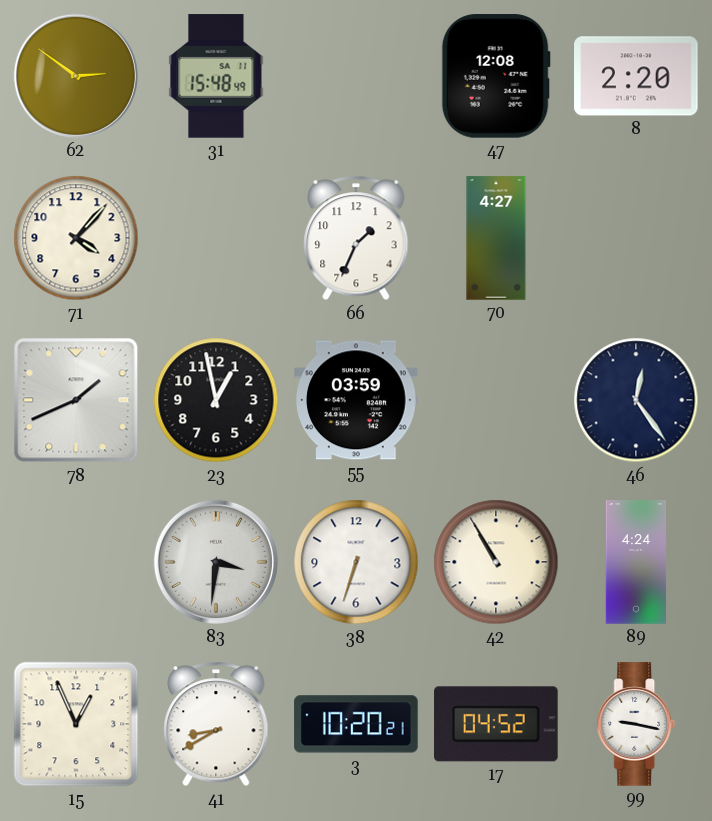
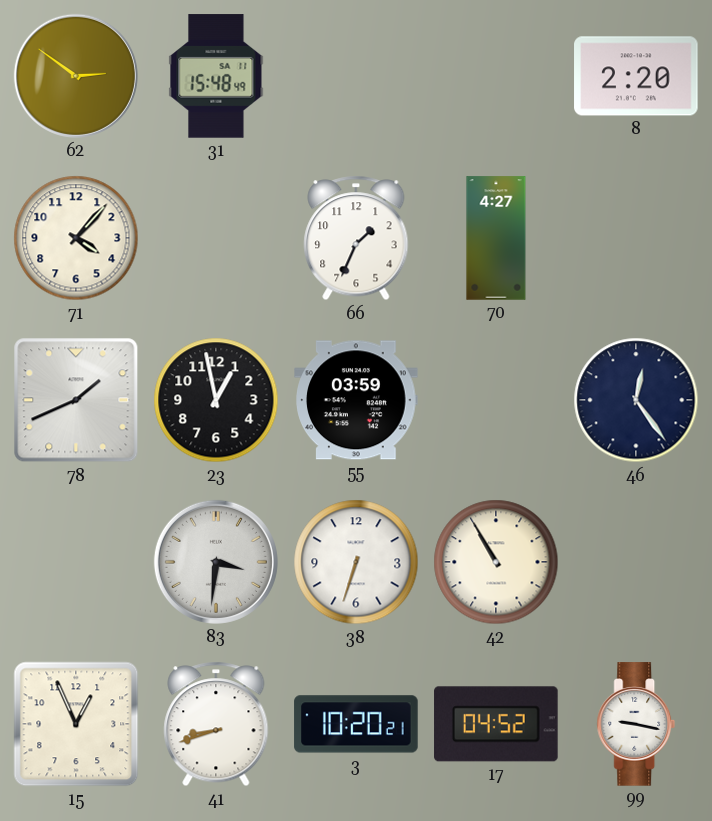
47: 12:08 -> none (496, 76)
89: 4:24 -> none (635, 562)
41: 8:40 -> 8:42 (216, 724)
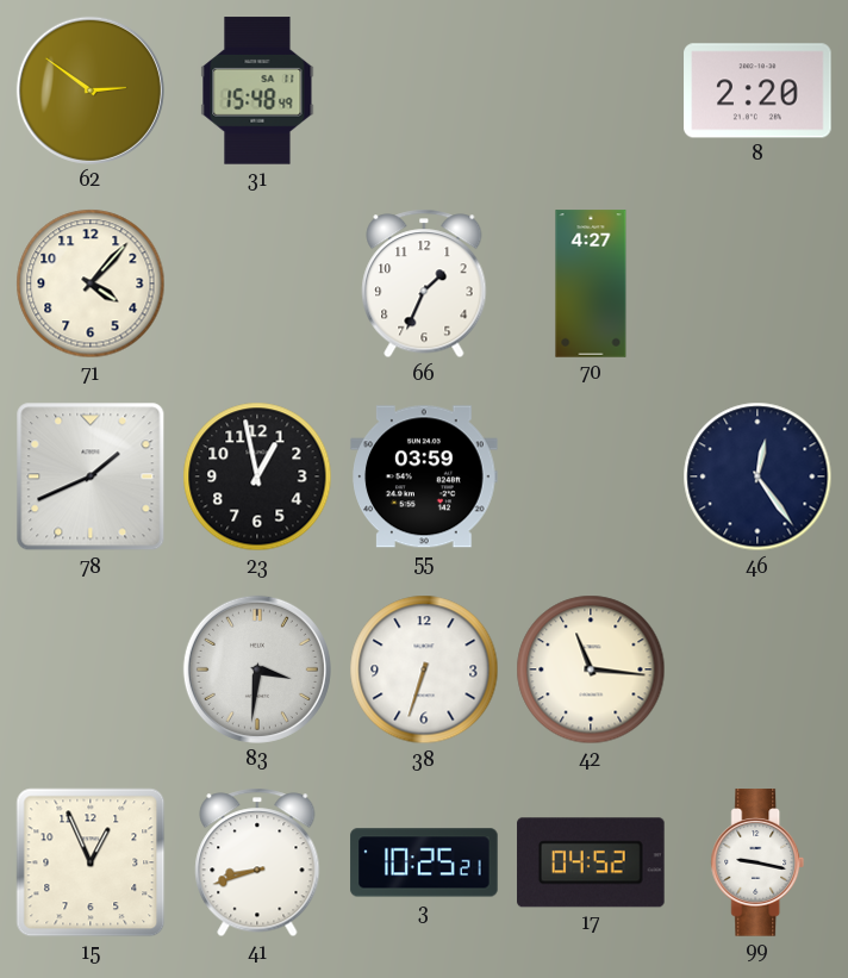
42: 10:55 -> 11:16 (591, 669)
3: 10:20 -> 10:25 (424, 862)
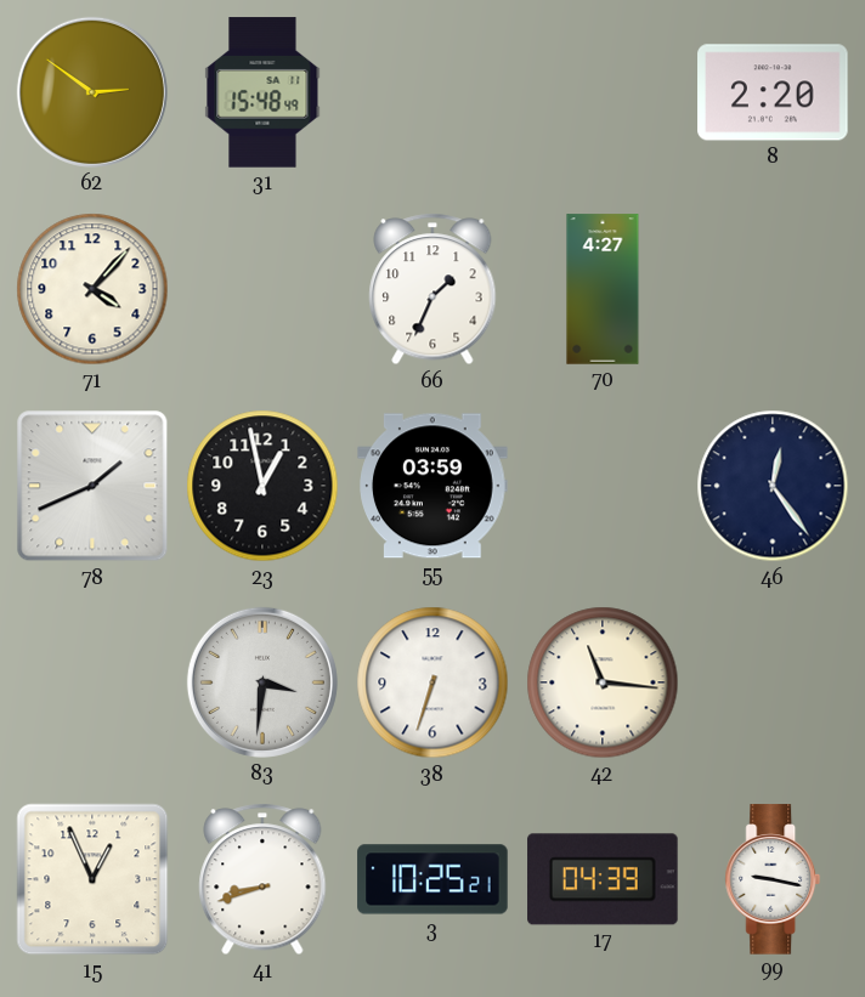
17: 04:52 -> 04:39 (603, 879)
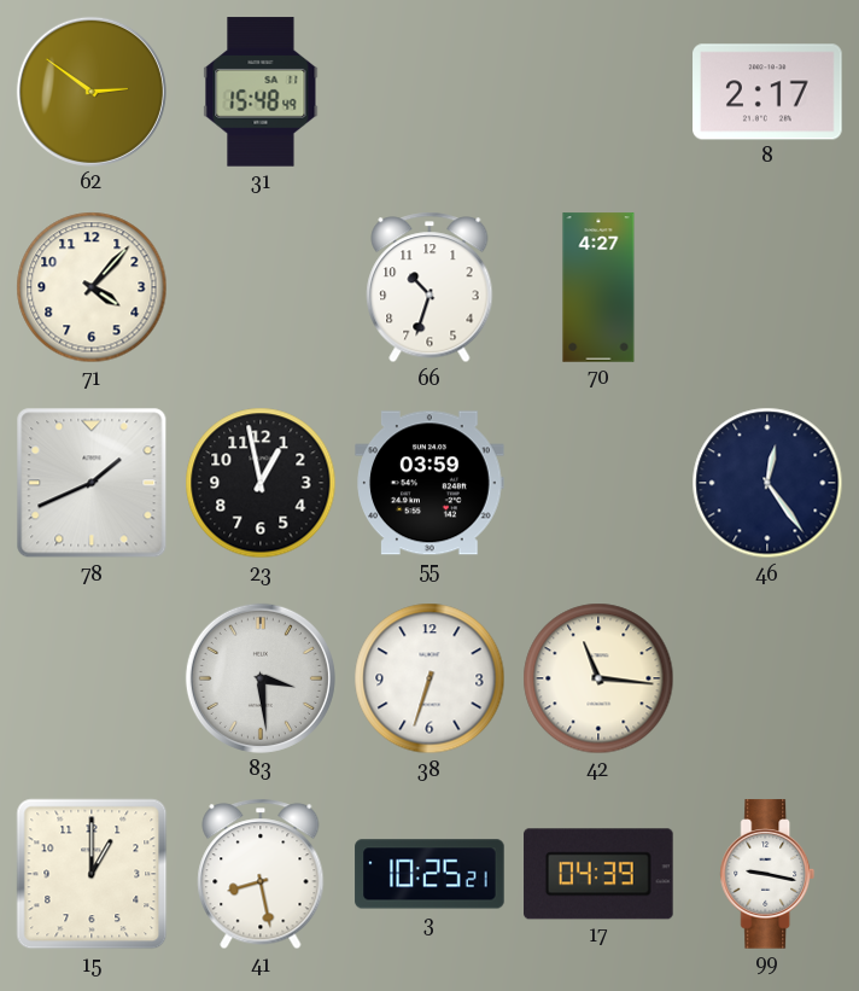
8: 2:20 -> 2:17 (767, 92)
66: 1:34 -> 10:33 (429, 287)
83: 3:31 -> 3:29 (261, 678)
15: 12:56 -> 1:00 (92, 874)
41: 8:42 -> 8:28 (261, 874)
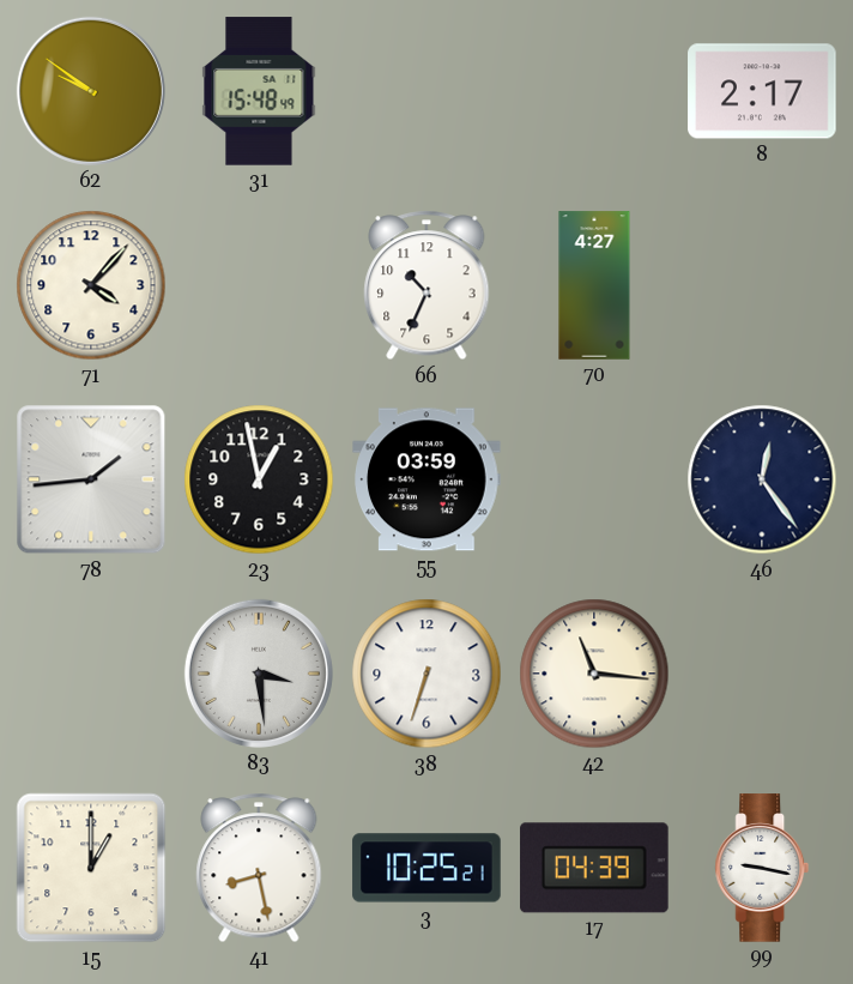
62: 2:51 -> 9:51 (91, 91)
66: 10:33 -> 10:34 (426, 285)
78: 1:41 -> 1:44 (91, 479)
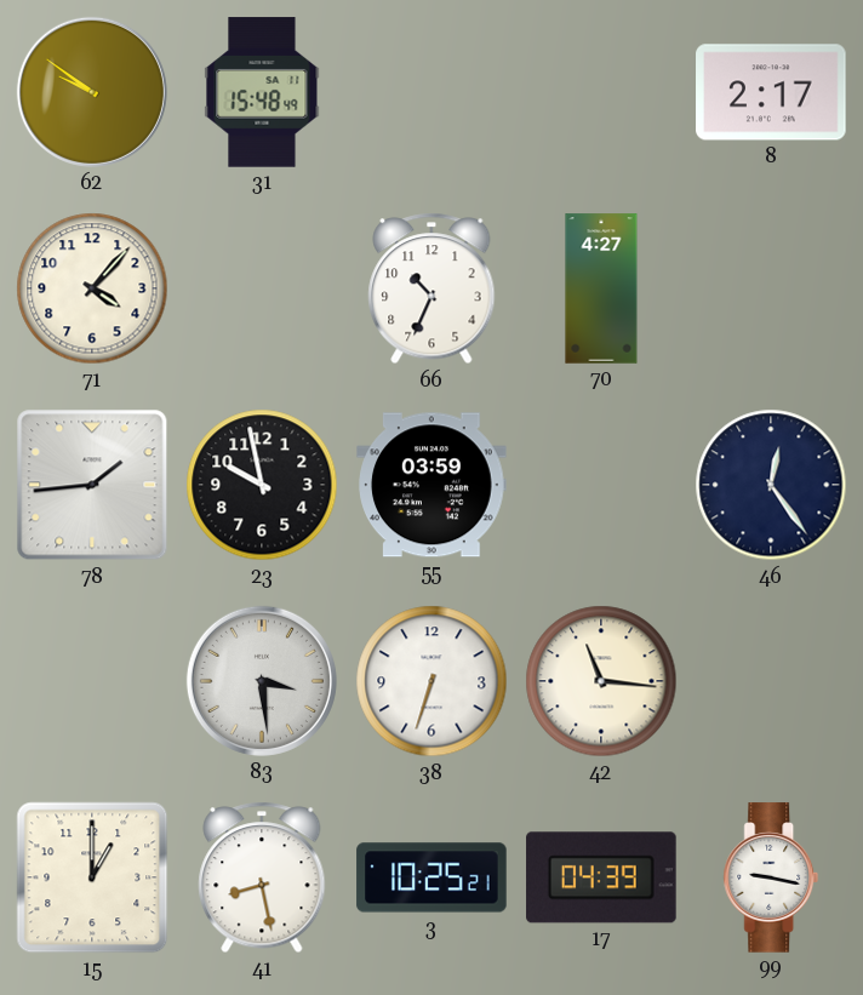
23: 12:58 -> 9:58 (262, 485)
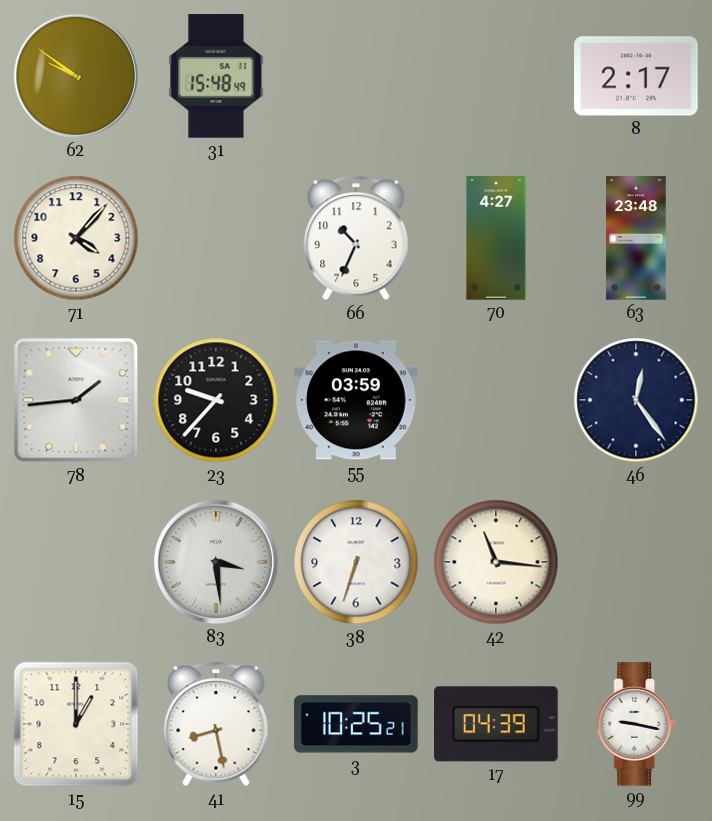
63: none -> 23:48 (636, 238)
23: 9:58 -> 9:37 (216, 400)
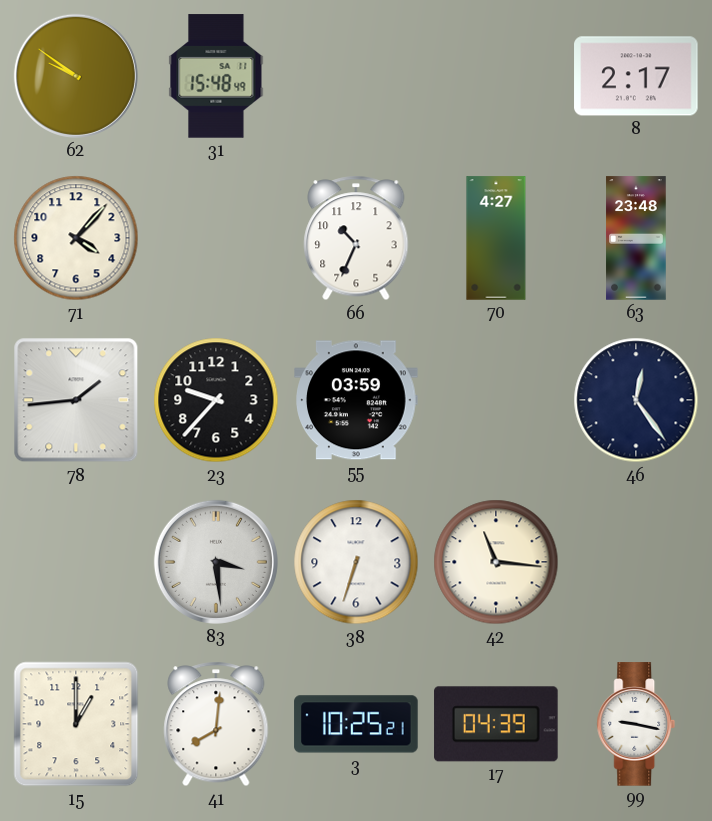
41: 8:28 -> 8:01 (216, 724)
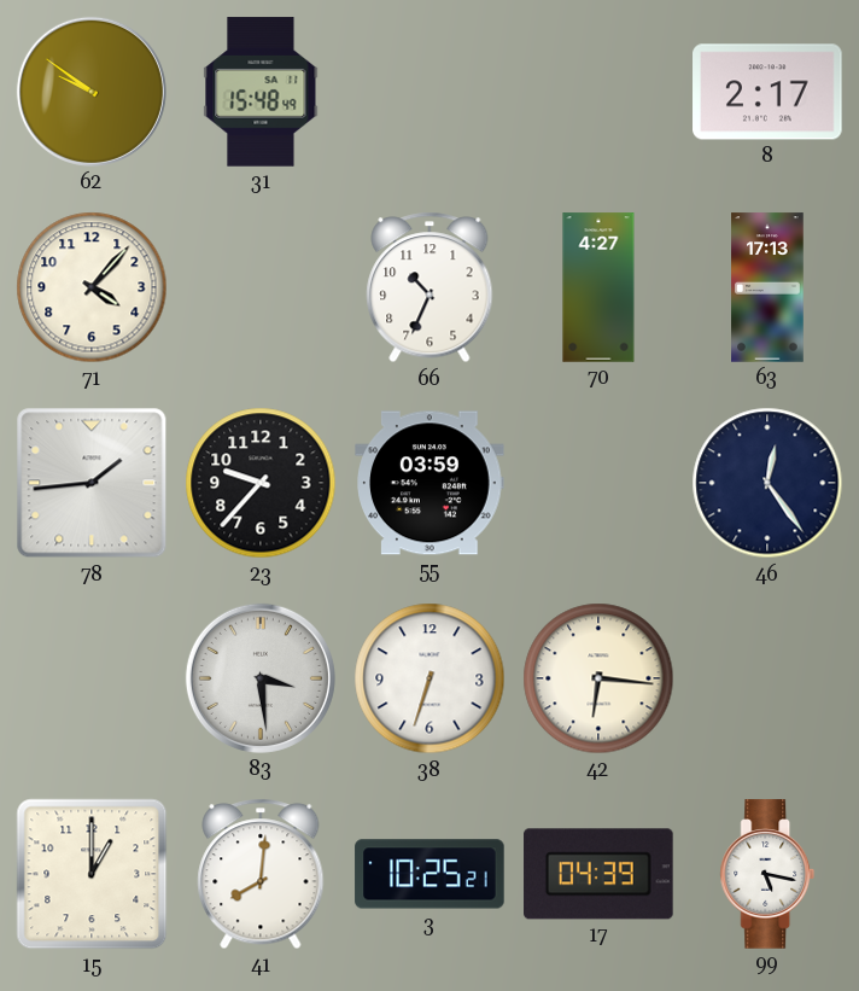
63: 23:48 -> 17:13 (767, 287)
42: 11:16 -> 6:16 (598, 678)
99: 9:17 -> 5:17 (767, 874)
